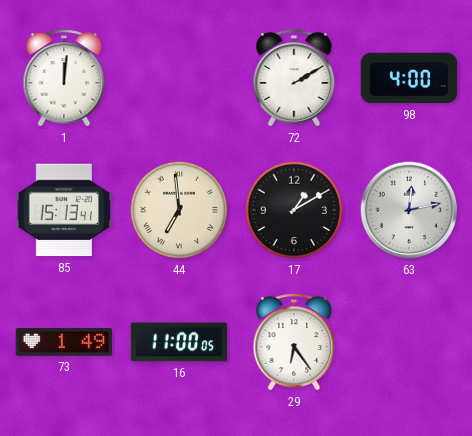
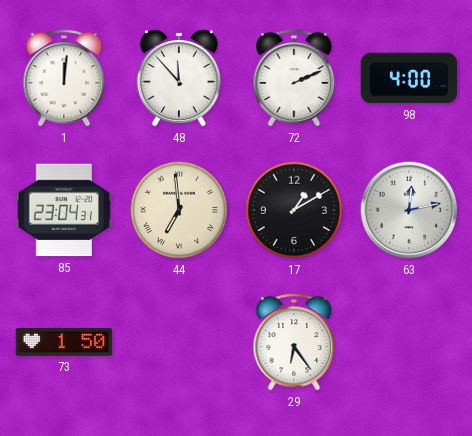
48: none -> 11:53 (179, 78)
72: 2:10 -> 2:11 (294, 78)
85: 15:13 -> 23:04 (64, 210)
73: 1:49 -> 1:50 (64, 342)
16: 11:00 -> none (179, 342)
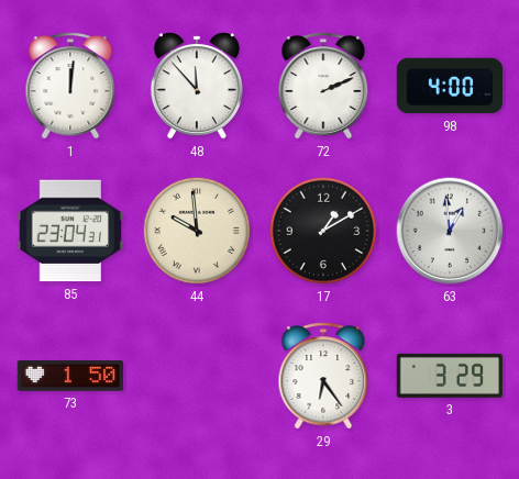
44: 6:59 -> 9:59 (197, 231)
63: 12:13 -> 12:59 (450, 231)
3: none -> 3:29 (450, 376)
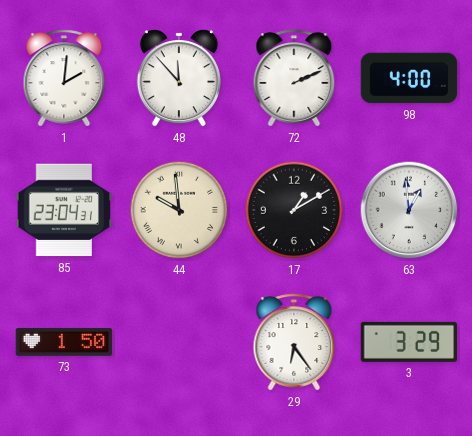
1: 12:01 -> 2:01 (64, 78)
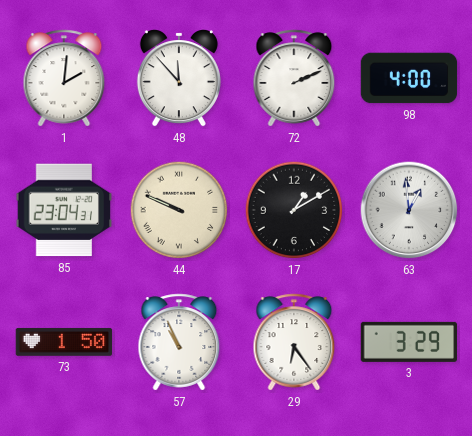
44: 9:59 -> 9:49 (179, 210)
57: none -> 10:56 (179, 342)
